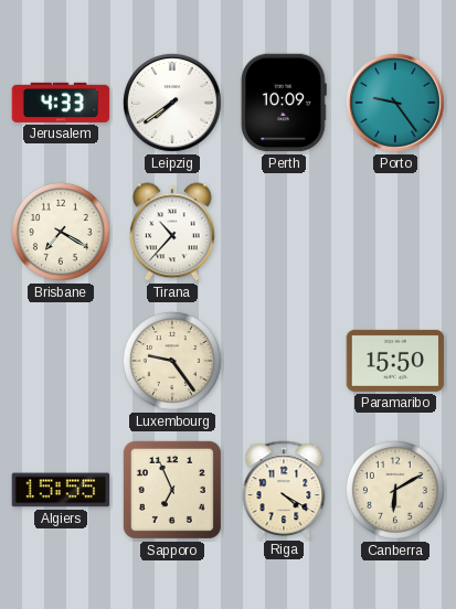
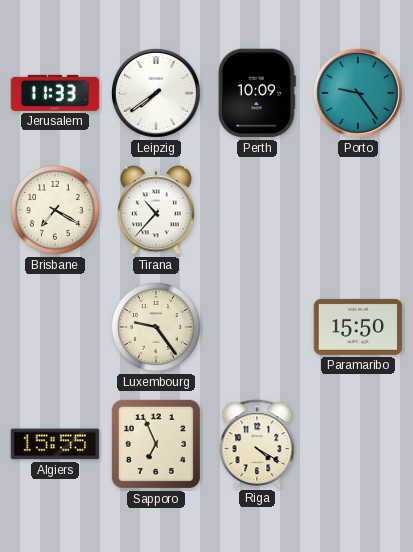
Jerusalem: 4:33 -> 11:33 (55, 93)
Canberra: 6:10 -> none (395, 490)
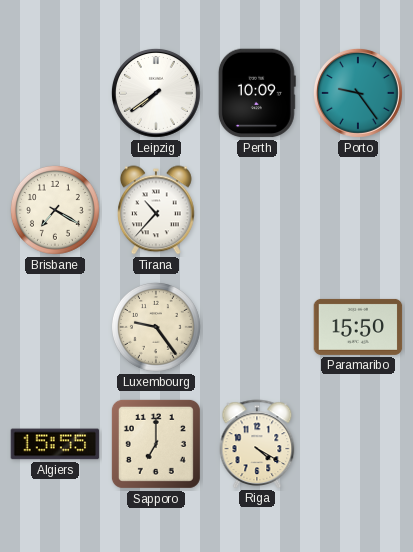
Jerusalem: 11:33 -> none (55, 93)
Sapporo: 6:56 -> 7:00 (156, 444)
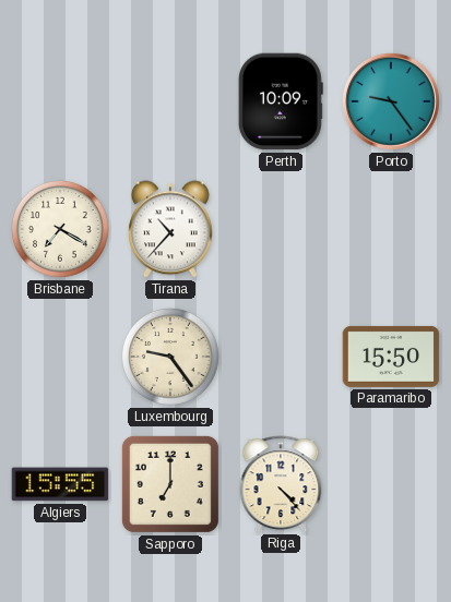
Leipzig: 7:39 -> none (156, 93)
Riga: 4:20 -> 4:23 (281, 484)
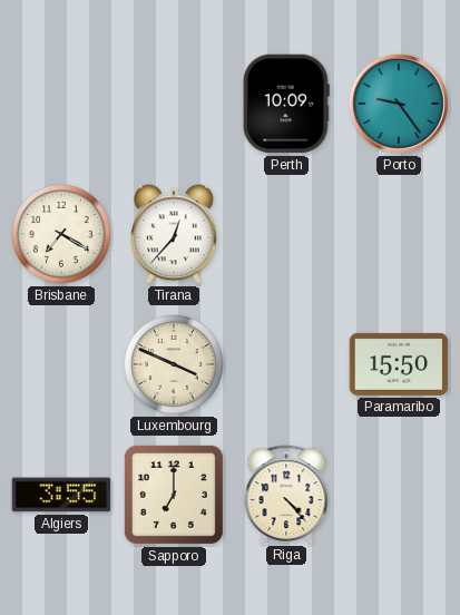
Tirana: 10:37 -> 12:37 (175, 234)
Luxembourg: 9:24 -> 3:49 (174, 364)
Algiers: 15:55 -> 3:55 (61, 495)
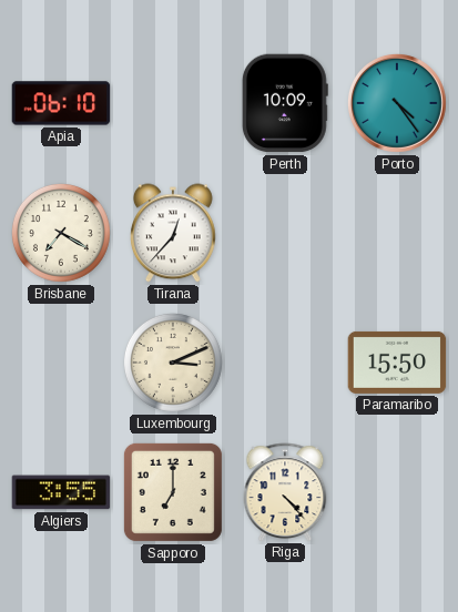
Apia: none -> 06:10 (61, 103)
Porto: 9:24 -> 4:24 (397, 103)
Luxembourg: 3:49 -> 3:11 (173, 363)
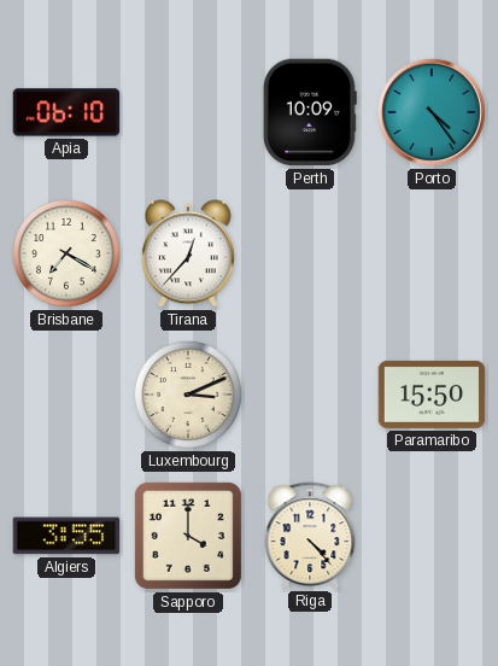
Sapporo: 7:00 -> 4:00 (188, 536)
